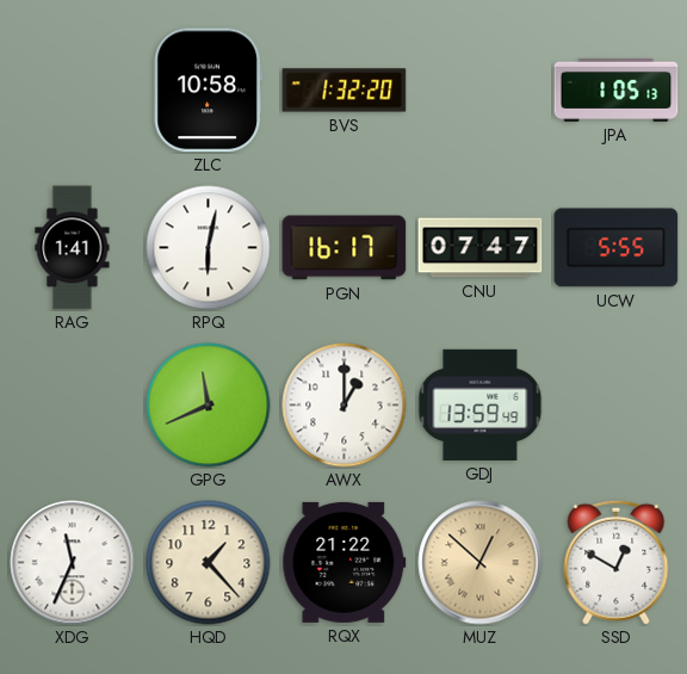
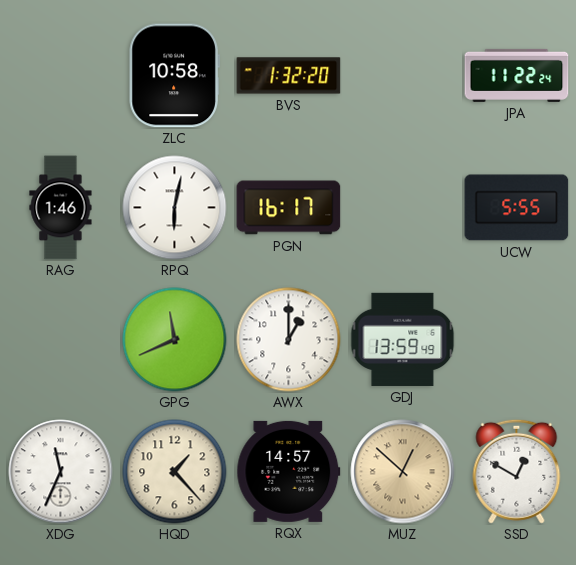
JPA: 1:05 -> 11:22 (517, 75)
RAG: 1:41 -> 1:46 (61, 208)
CNU: 07:47 -> none (481, 248)
RQX: 21:22 -> 14:57 (289, 471)
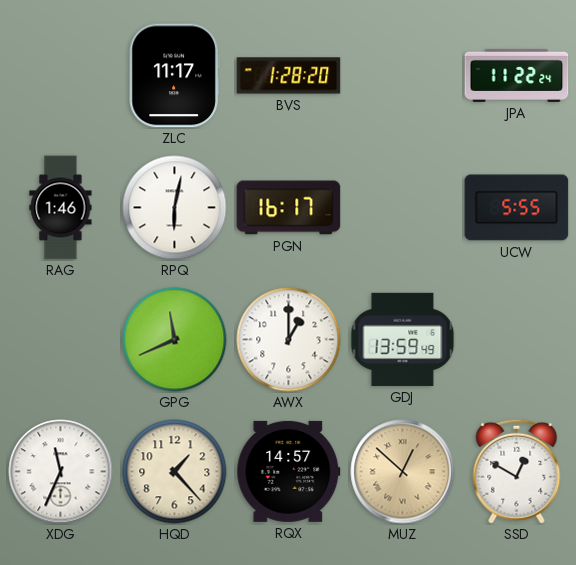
ZLC: 10:58 -> 11:17 (174, 76)
BVS: 1:32 -> 1:28 (289, 76)
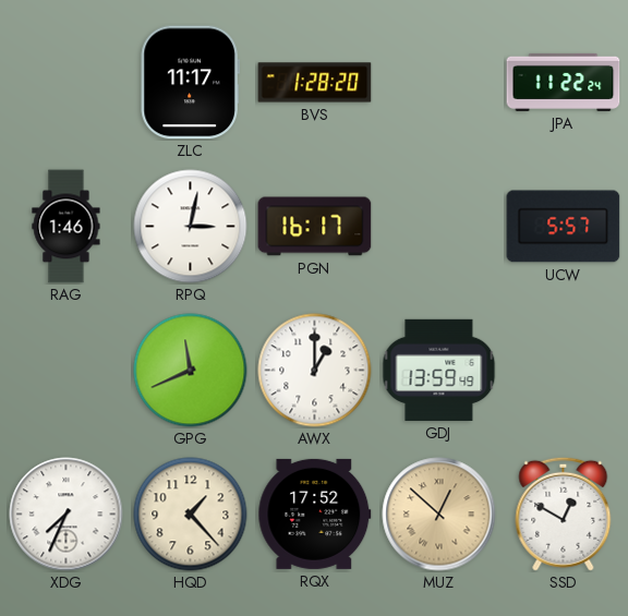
RPQ: 6:02 -> 3:02 (191, 227)
UCW: 5:55 -> 5:57 (564, 227)
XDG: 11:34 -> 7:34 (67, 515)
RQX: 14:57 -> 17:52 (315, 514)
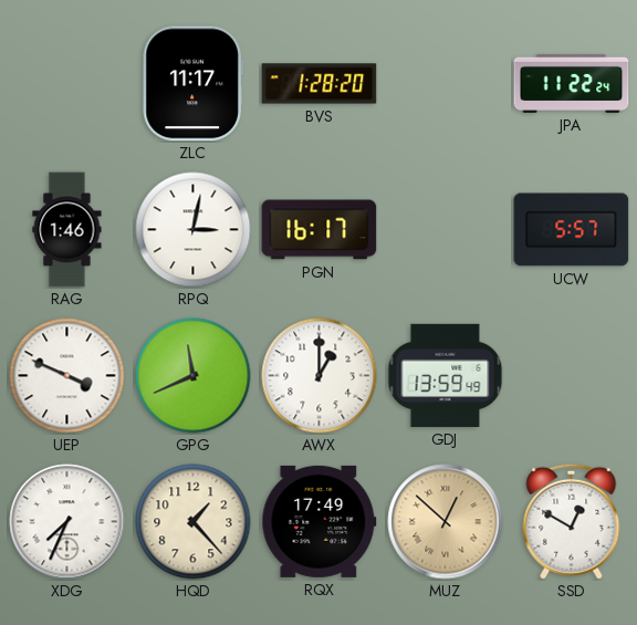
UEP: none -> 3:49 (67, 376)
RQX: 17:52 -> 17:49 (320, 521)
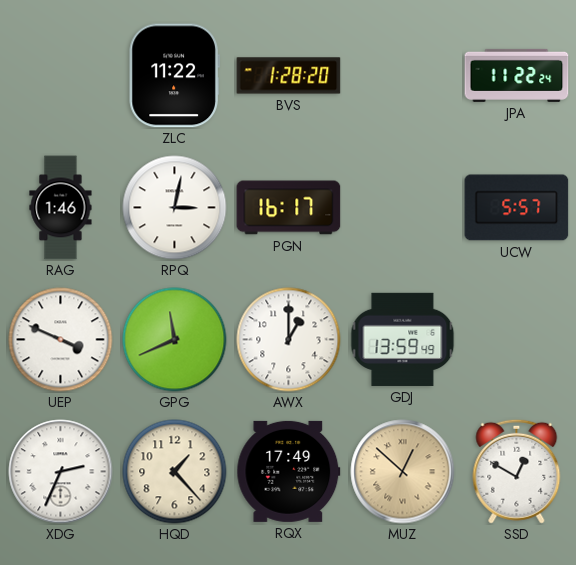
ZLC: 11:17 -> 11:22 (174, 76)
XDG: 7:34 -> 2:34 (61, 472)
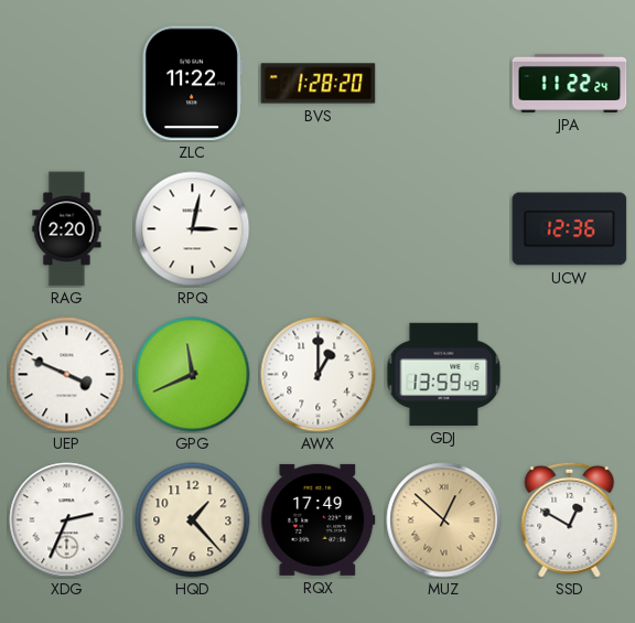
RAG: 1:46 -> 2:20 (67, 229)
PGN: 16:17 -> none (289, 208)
UCW: 5:57 -> 12:36 (570, 229)
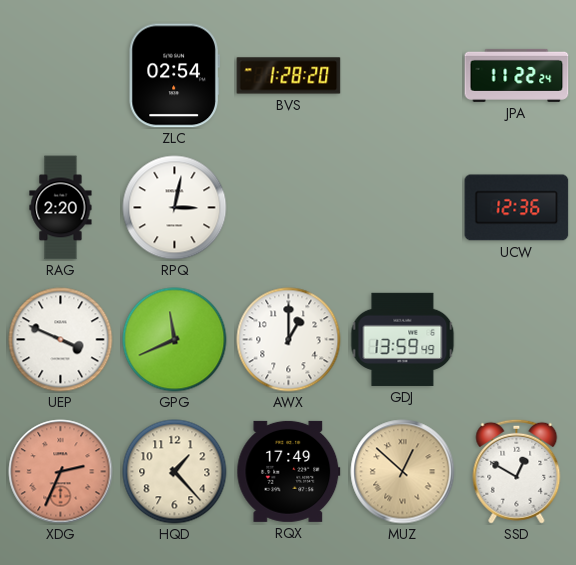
ZLC: 11:22 -> 02:54 (174, 76)
XDG dial: white -> salmon (61, 472)
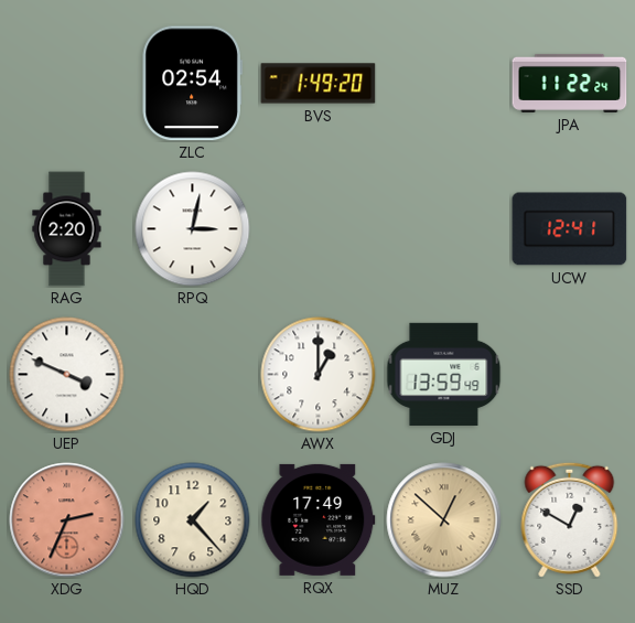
BVS: 1:28 -> 1:49 (319, 84)
UCW: 12:36 -> 12:41 (570, 229)
GPG: 11:41 -> none (175, 340)
